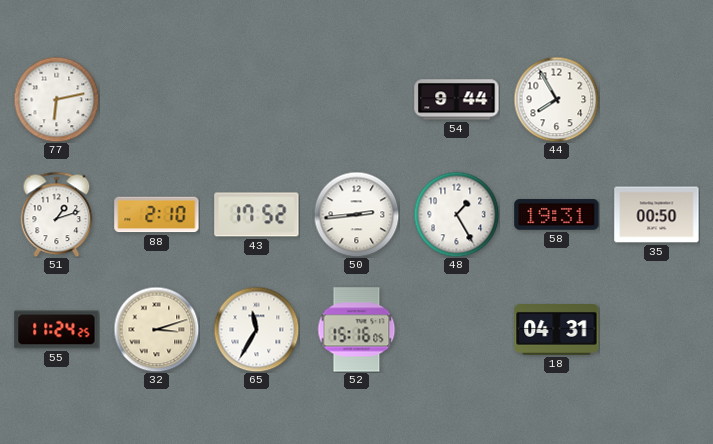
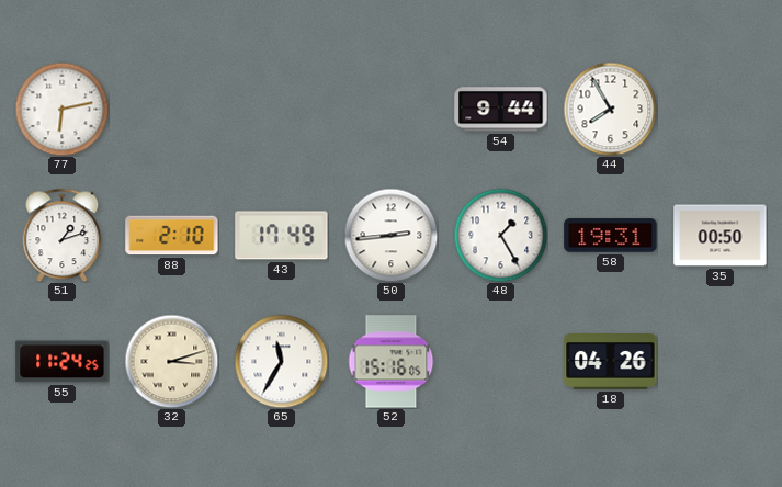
43: 17:52 -> 17:49 (282, 236)
18: 04:31 -> 04:26 (611, 362)
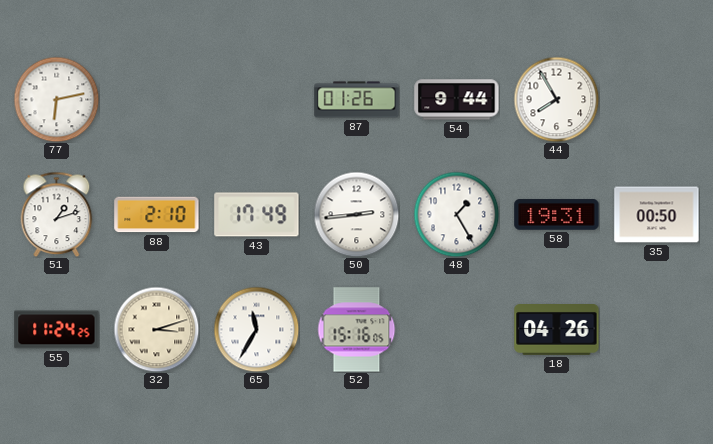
87: none -> 01:26 (357, 100)
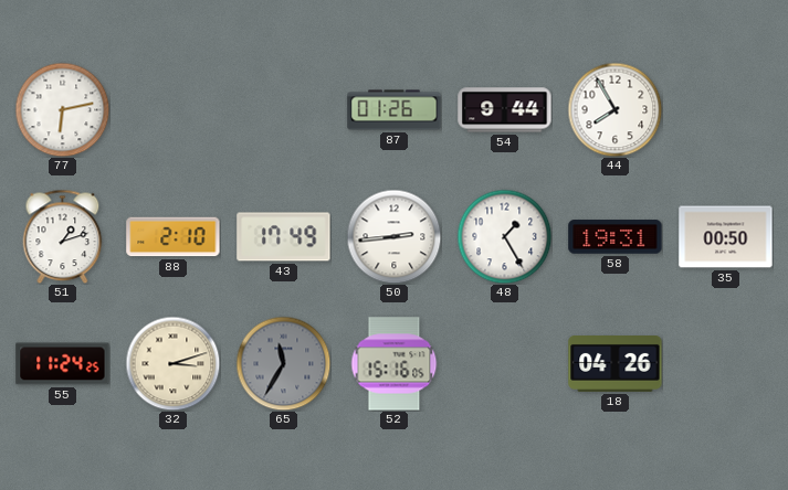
65 dial: white -> grey (283, 363)
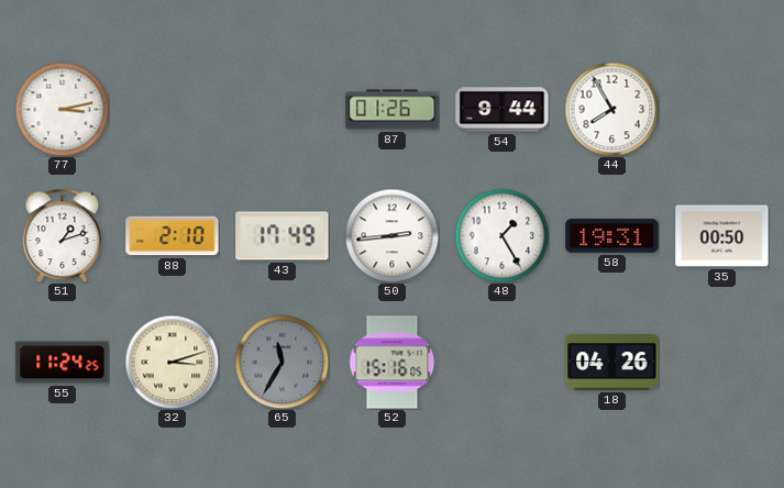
77: 6:13 -> 3:13 (62, 109)
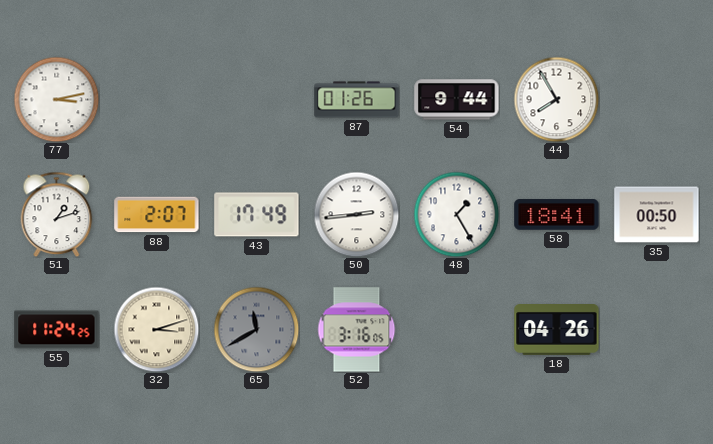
88: 2:10 -> 2:07 (157, 215)
58: 19:31 -> 18:41 (557, 215)
65: 11:35 -> 11:40 (256, 329)
52: 15:16 -> 3:16 (357, 330)
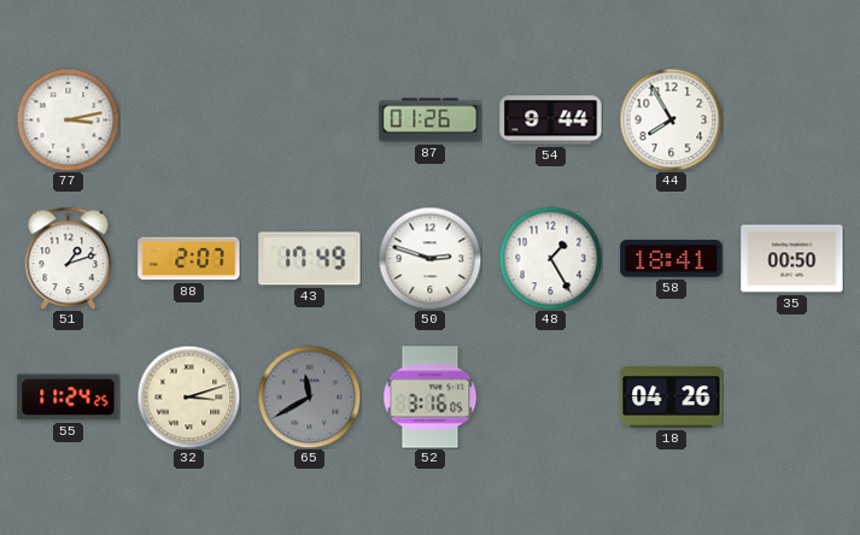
50: 2:44 -> 2:48 (429, 258)
